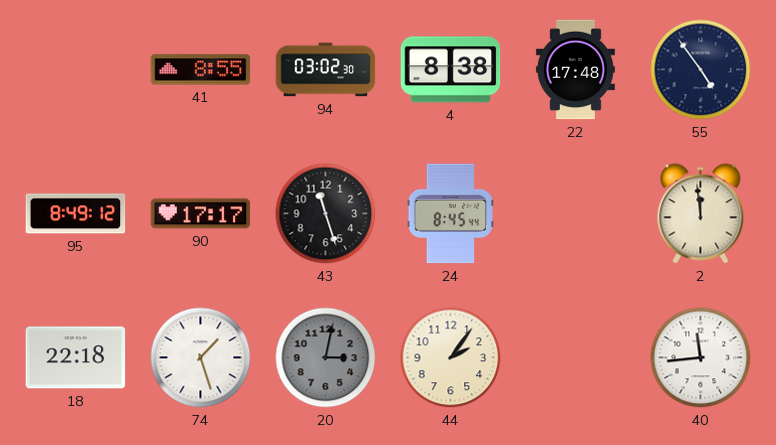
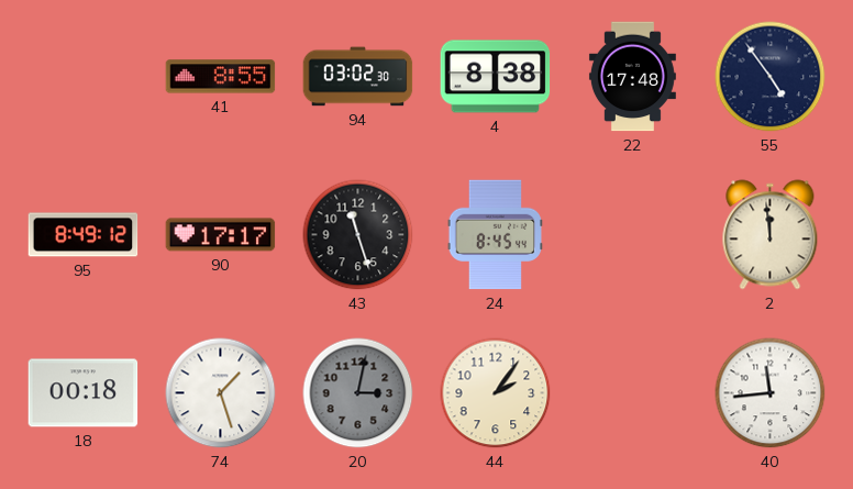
18: 22:18 -> 00:18 (84, 393)
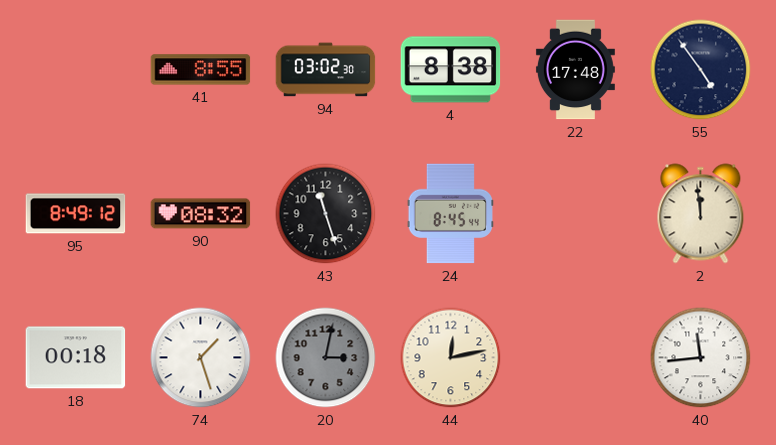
90: 17:17 -> 08:32 (201, 214)
44: 2:06 -> 12:13 (451, 358)
